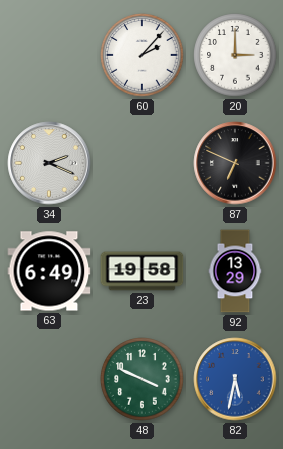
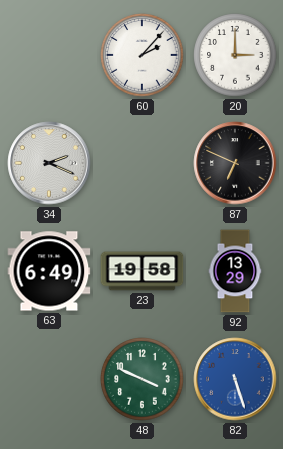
82: 5:32 -> 5:27 (235, 379)
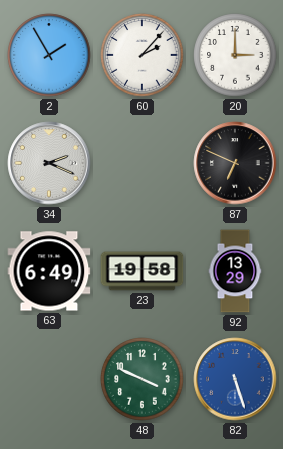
2: none -> 1:55 (49, 55)
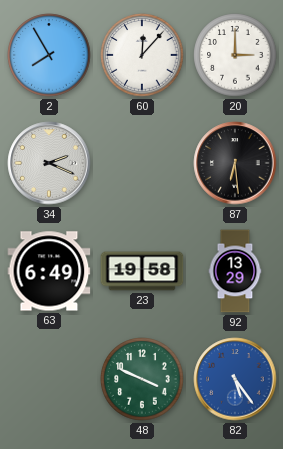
2: 1:55 -> 7:55 (49, 55)
60: 2:07 -> 12:07 (142, 55)
87: 6:49 -> 6:29 (235, 163)
82: 5:27 -> 5:24 (235, 379)
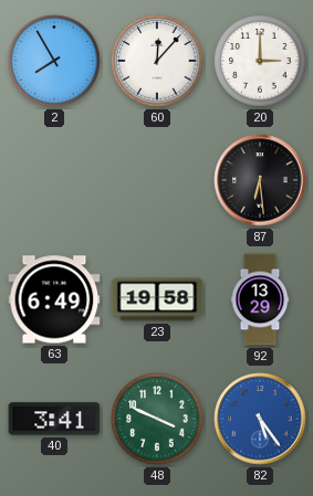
34: 2:19 -> none (49, 163)
40: none -> 3:41 (54, 419)
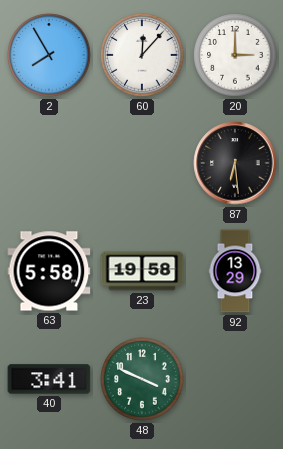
63: 6:49 -> 5:58 (49, 271)
82: 5:24 -> none (260, 419)
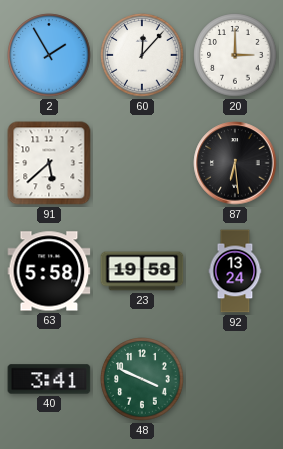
2: 7:55 -> 1:55 (49, 55)
91: none -> 5:38 (49, 163)
92: 13:29 -> 13:24 (235, 271)
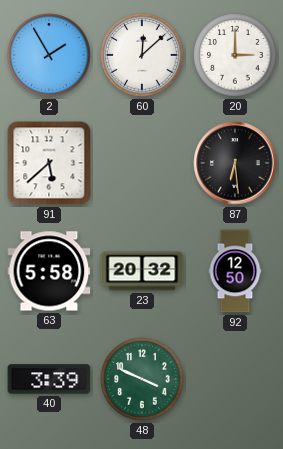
60: 12:07 -> 12:08 (142, 55)
23: 19:58 -> 20:32 (142, 271)
92: 13:24 -> 12:50 (235, 271)
40: 3:41 -> 3:39 (49, 379)
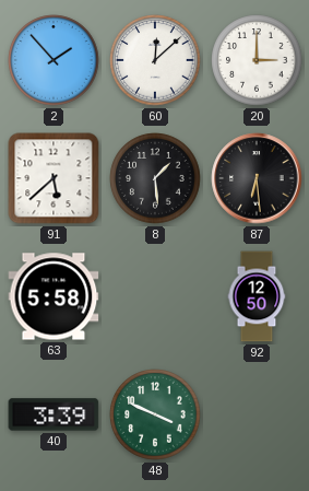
2: 1:55 -> 1:53 (54, 60)
8: none -> 1:29 (155, 178)
23: 20:32 -> none (142, 271)
